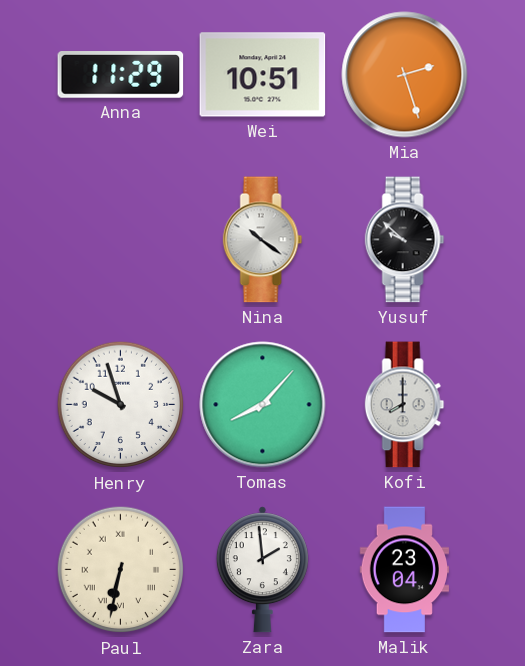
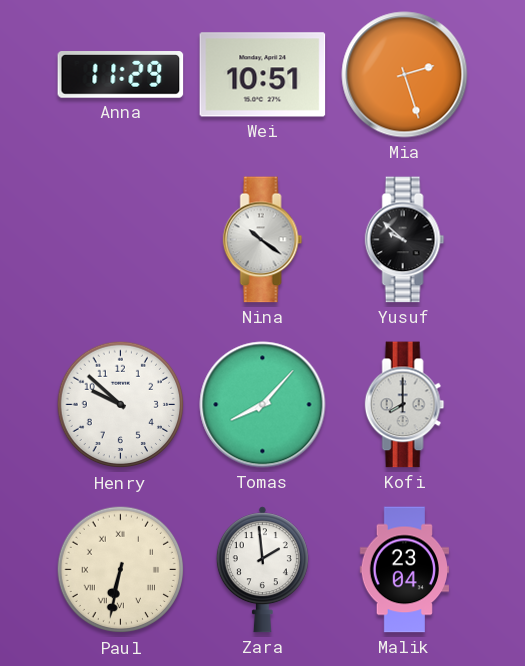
Henry: 9:57 -> 9:52 (121, 405)
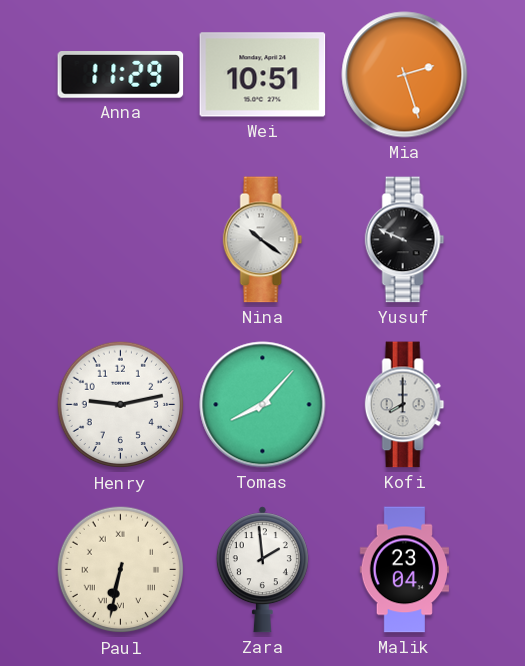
Yusuf: 9:52 -> 9:49 (405, 240)
Henry: 9:52 -> 9:13 (121, 405)
